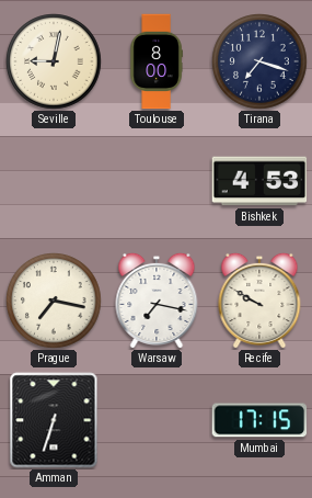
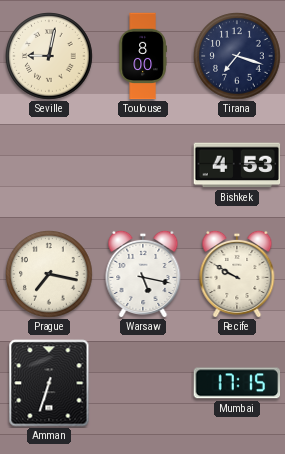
Warsaw: 7:17 -> 5:17 (143, 273)
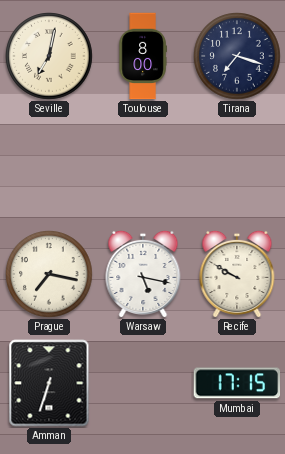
Seville: 9:02 -> 7:02 (49, 56)
Bishkek: 4:53 -> none (237, 165)
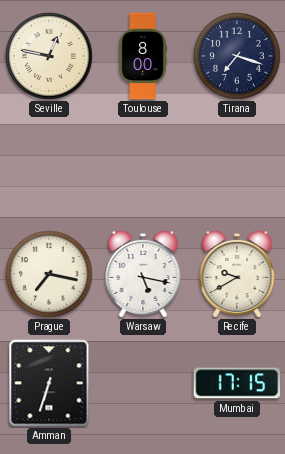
Seville: 7:02 -> 12:47 (49, 56)
Recife: 9:50 -> 9:40 (237, 273)
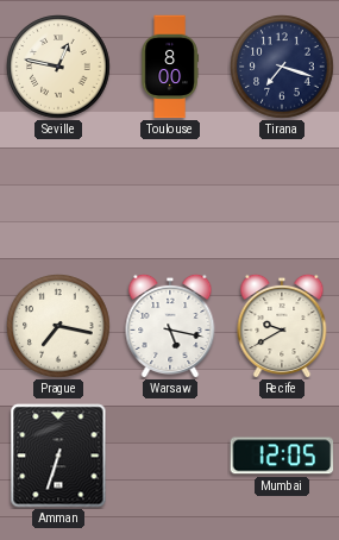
Mumbai: 17:15 -> 12:05 (282, 456)
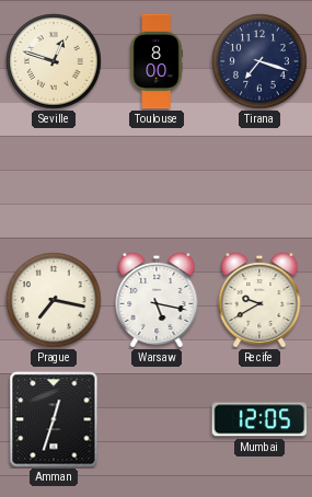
Seville: 12:47 -> 12:48 (54, 61)
Amman: 6:33 -> 12:33 (54, 419)
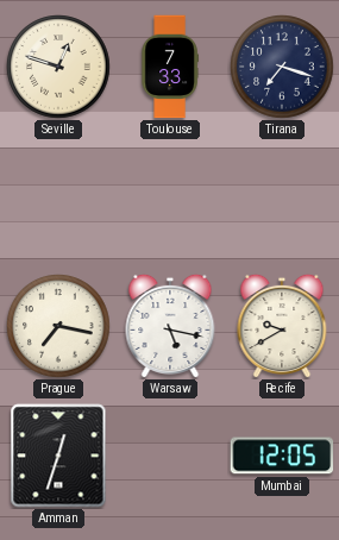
Toulouse: 8:00 -> 7:33 (170, 67)
